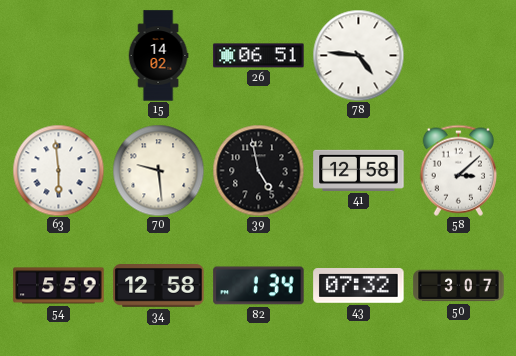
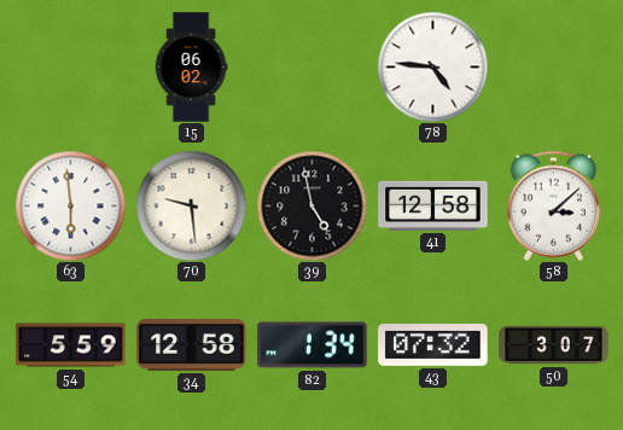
15: 14:02 -> 06:02 (191, 68)
26: 06:51 -> none (259, 56)
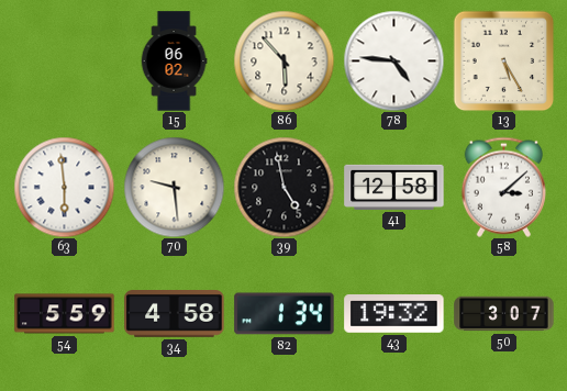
86: none -> 5:53 (283, 60)
13: none -> 5:25 (503, 60)
34: 12:58 -> 4:58 (175, 314)
43: 07:32 -> 19:32 (394, 314)
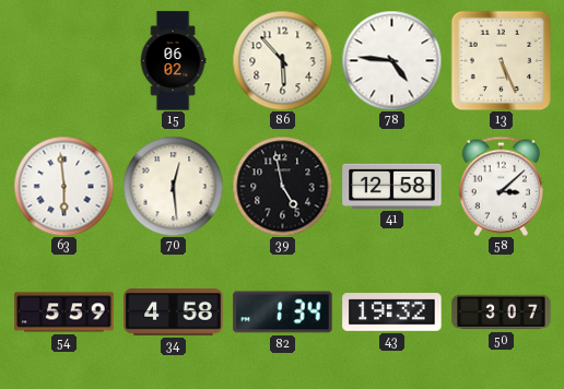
13: 5:25 -> 5:26 (501, 60)
70: 9:29 -> 12:29 (173, 186)
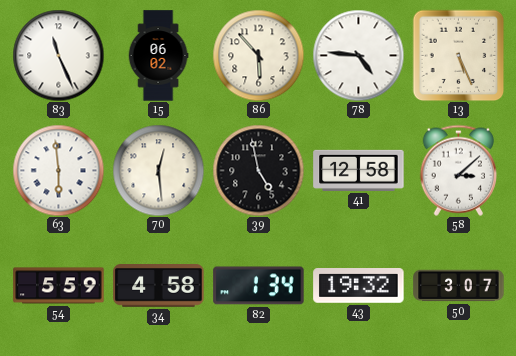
83: none -> 11:26 (58, 55)
